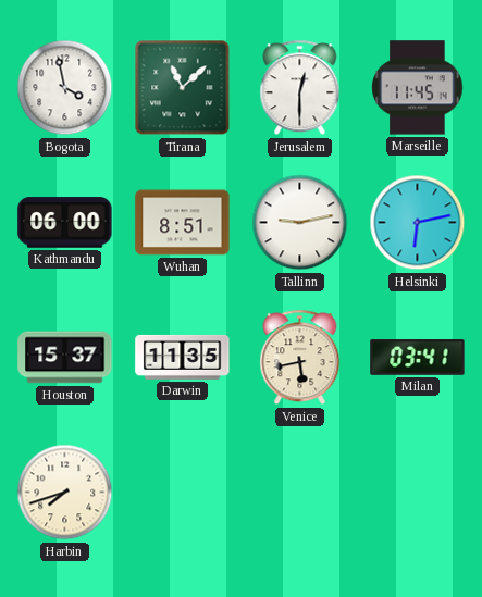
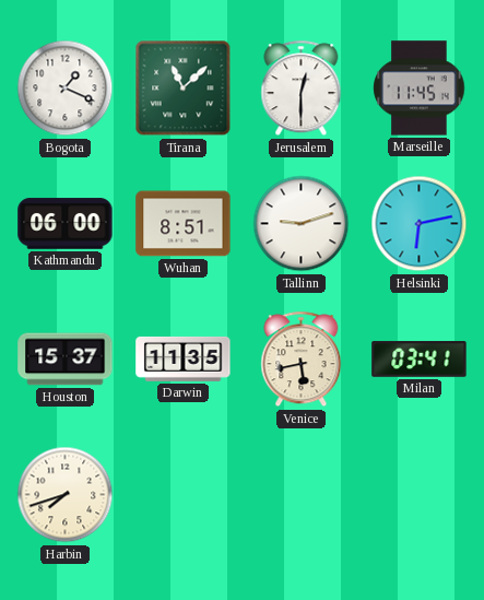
Bogota: 3:58 -> 1:19 (66, 89)
Tallinn: 9:13 -> 9:12 (302, 224)
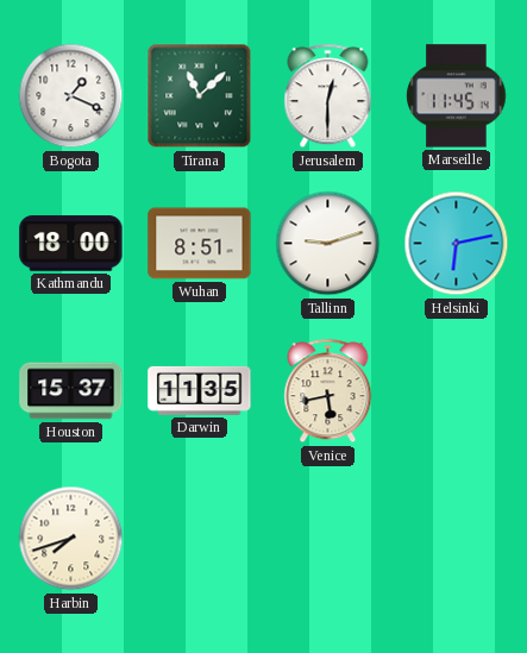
Kathmandu: 06:00 -> 18:00 (71, 244)
Milan: 03:41 -> none (420, 360)
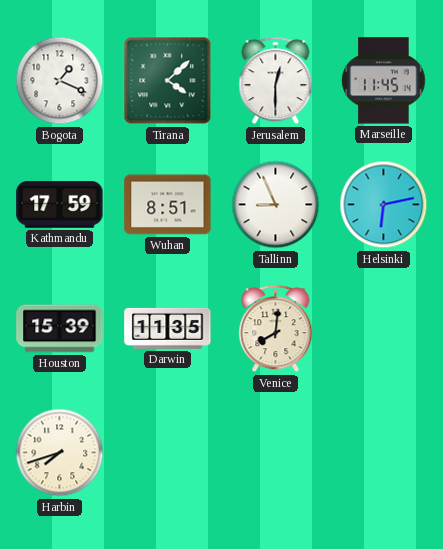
Tirana: 11:08 -> 4:08 (168, 81)
Kathmandu: 18:00 -> 17:59 (60, 205)
Tallinn: 9:12 -> 8:56 (276, 205)
Houston: 15:37 -> 15:39 (60, 329)
Venice: 5:43 -> 8:01 (276, 329)
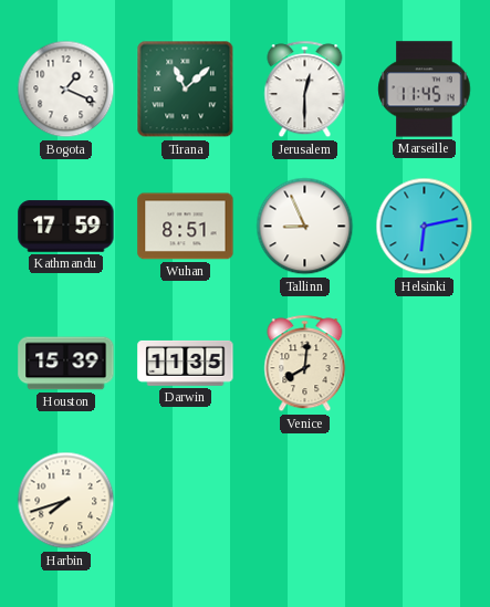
Tirana: 4:08 -> 11:08 (186, 90)
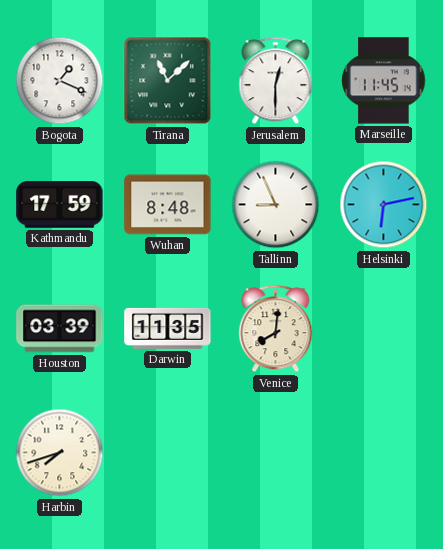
Wuhan: 8:51 -> 8:48 (168, 205)
Houston: 15:39 -> 03:39 (60, 329)
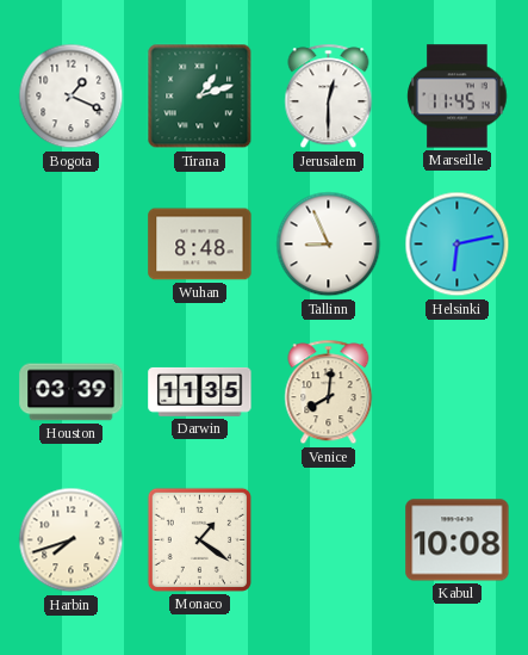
Tirana: 11:08 -> 1:12 (200, 97)
Kathmandu: 17:59 -> none (60, 205)
Monaco: none -> 1:21 (199, 539)
Kabul: none -> 10:08 (458, 540)
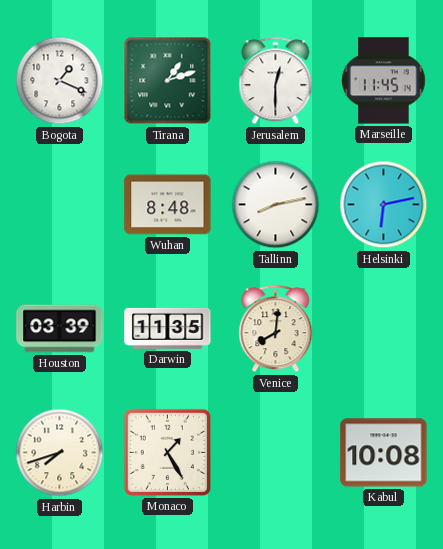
Tallinn: 8:56 -> 8:13 (276, 205)
Monaco: 1:21 -> 1:25 (167, 452)
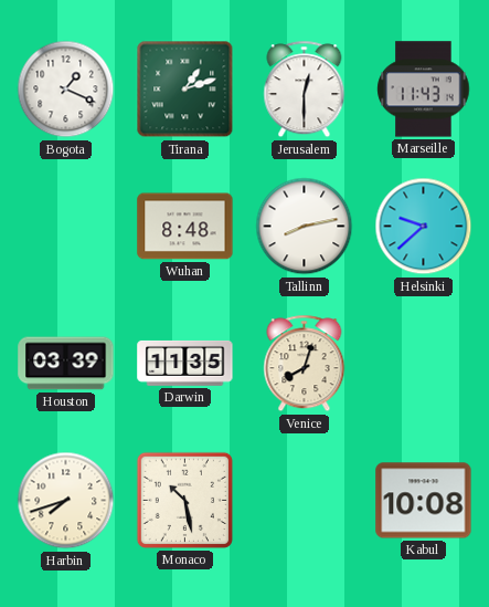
Marseille: 11:45 -> 11:43 (424, 90)
Helsinki: 6:13 -> 9:38 (424, 227)
Venice: 8:01 -> 8:03 (305, 364)
Monaco: 1:25 -> 10:28 (184, 500)
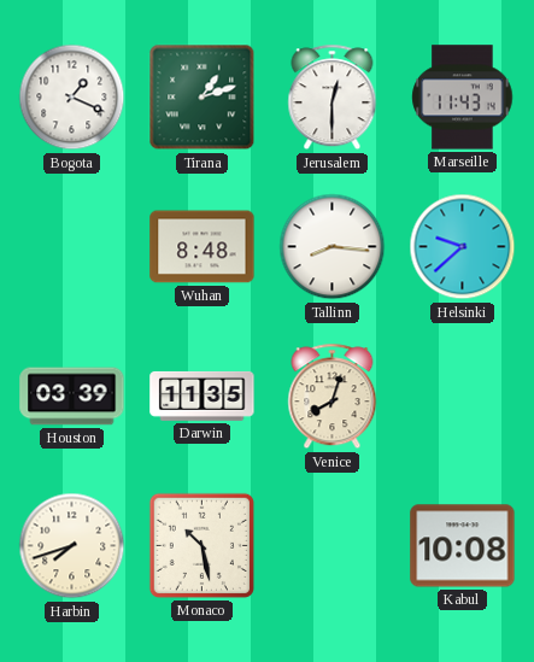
Tallinn: 8:13 -> 8:16 (333, 247)
